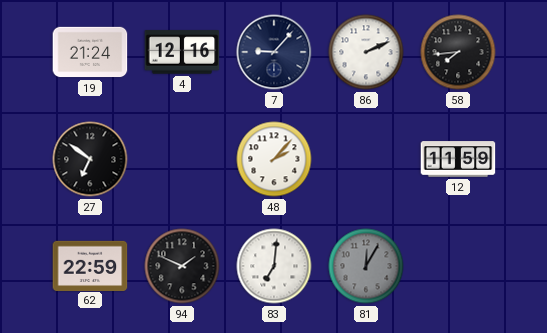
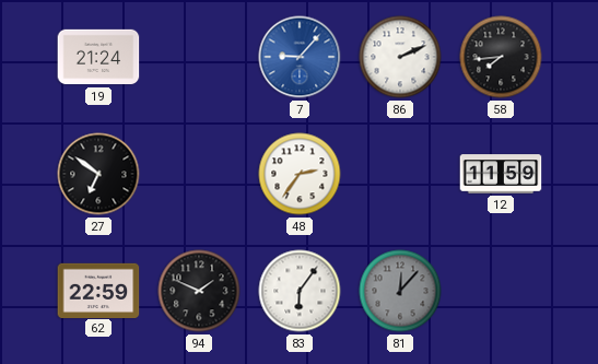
4: 12:16 -> none (182, 52)
7 dial: navy -> blue (300, 57)
48: 2:07 -> 2:36 (300, 174)
83: 7:01 -> 6:06 (300, 291)
81: 12:05 -> 12:07 (400, 291)
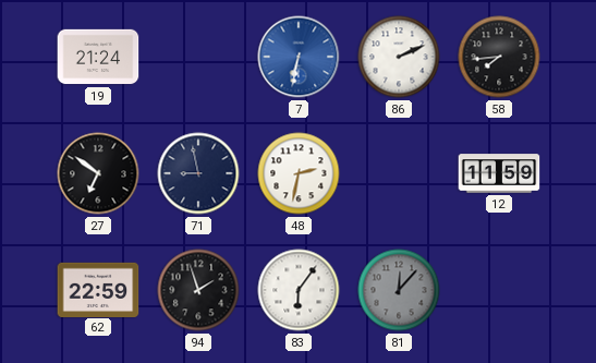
7: 9:07 -> 6:32 (299, 57)
71: none -> 8:58 (198, 173)
48: 2:36 -> 2:32 (299, 173)
94: 1:49 -> 1:57 (198, 290)
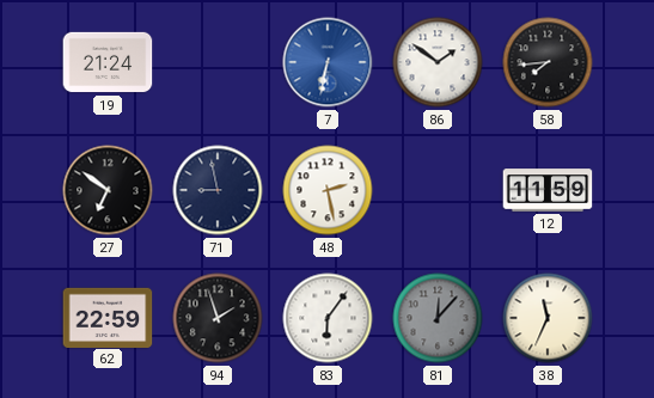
86: 2:11 -> 1:51 (438, 62)
48: 2:32 -> 2:28 (328, 190)
38: none -> 11:34 (548, 318)
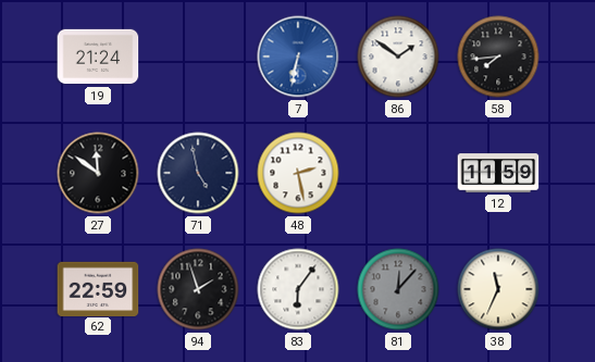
27: 6:51 -> 11:51 (98, 173)
71: 8:58 -> 4:58 (198, 173)
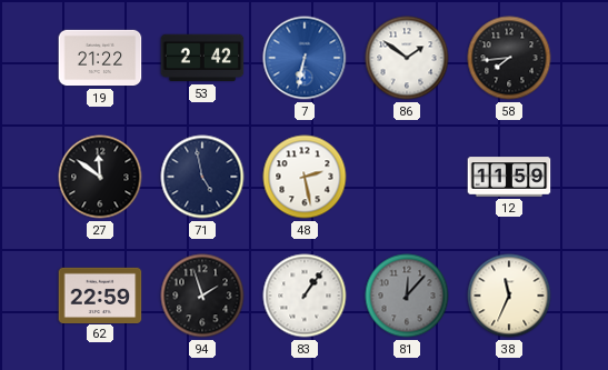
19: 21:24 -> 21:22 (100, 58)
53: none -> 2:42 (202, 58)
83: 6:06 -> 1:06 (305, 296)
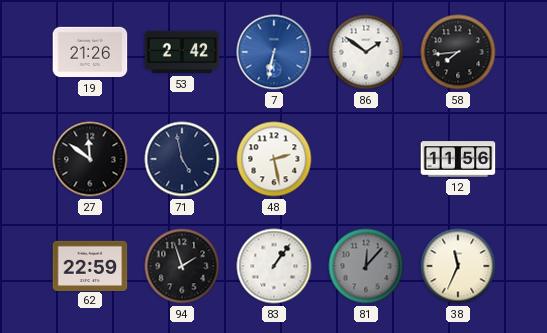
19: 21:22 -> 21:26 (90, 52)
12: 11:59 -> 11:56 (458, 159)
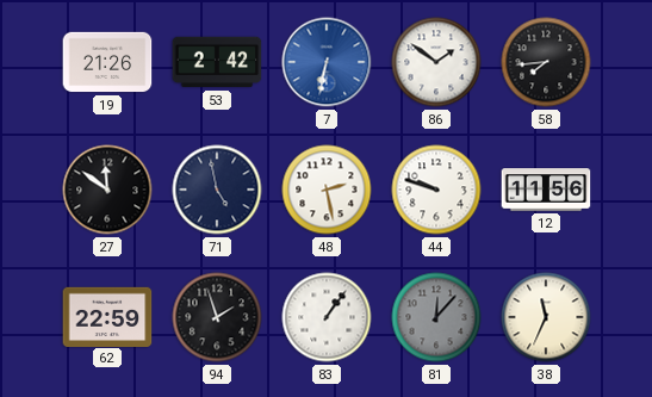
44: none -> 9:48 (436, 190)
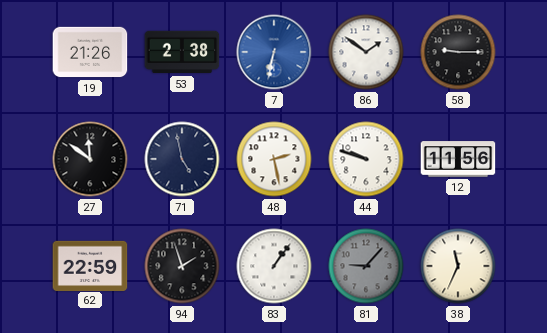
53: 2:42 -> 2:38 (182, 52)
58: 7:44 -> 9:15 (458, 52)
81: 12:07 -> 9:07 (366, 266)
